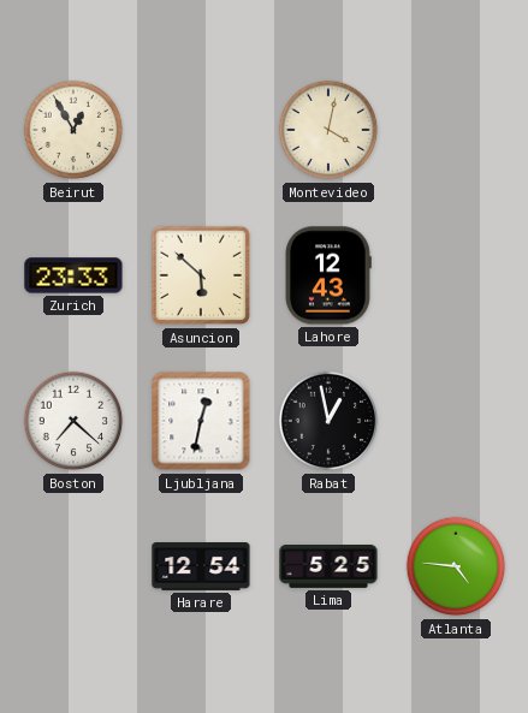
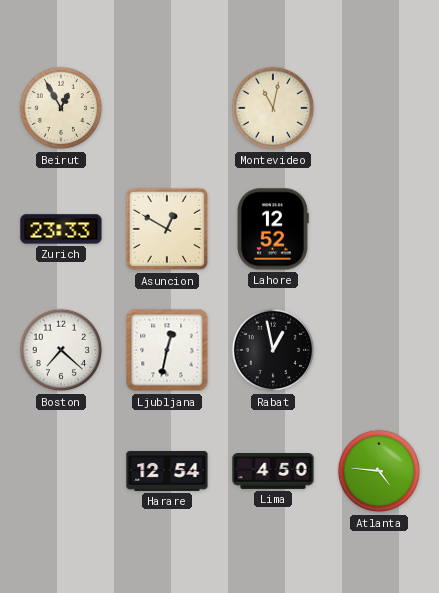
Montevideo: 4:02 -> 11:02 (273, 108)
Asuncion: 5:52 -> 12:50 (167, 229)
Lahore: 12:43 -> 12:52 (273, 229)
Lima: 5:25 -> 4:50 (273, 472)
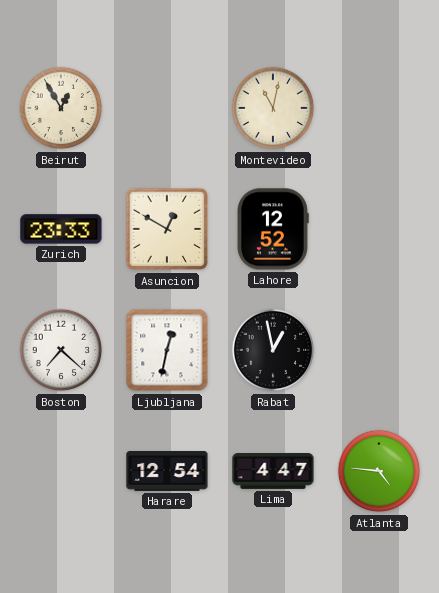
Lima: 4:50 -> 4:47 (273, 472)
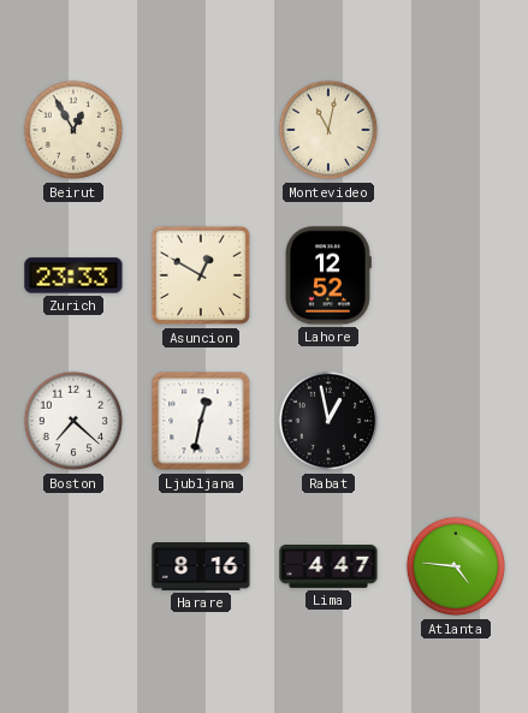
Harare: 12:54 -> 8:16 (201, 568)
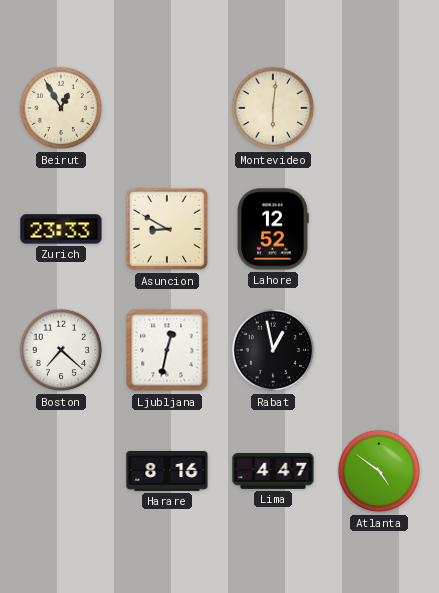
Montevideo: 11:02 -> 6:01 (273, 108)
Asuncion: 12:50 -> 8:50 (167, 229)
Atlanta: 4:46 -> 4:51 (379, 471)
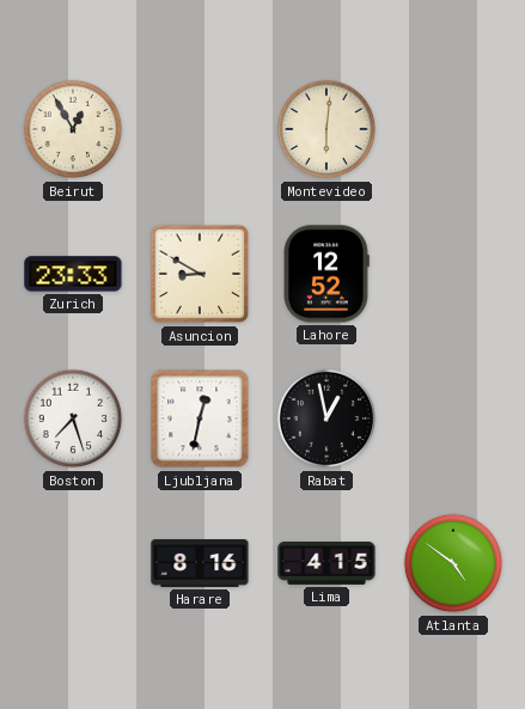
Boston: 7:22 -> 7:27 (73, 418)
Lima: 4:47 -> 4:15 (326, 564)
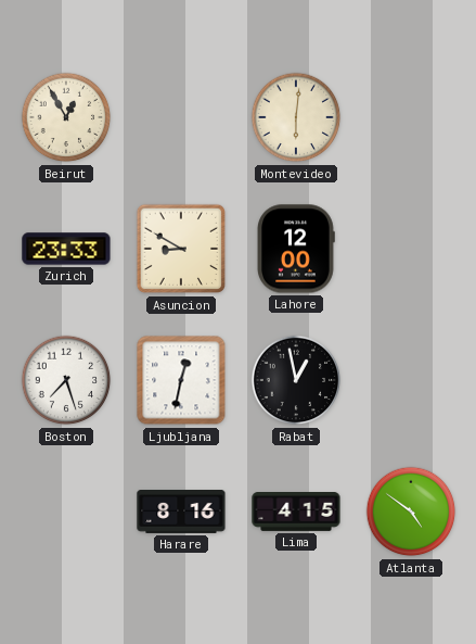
Lahore: 12:52 -> 12:00 (296, 249)
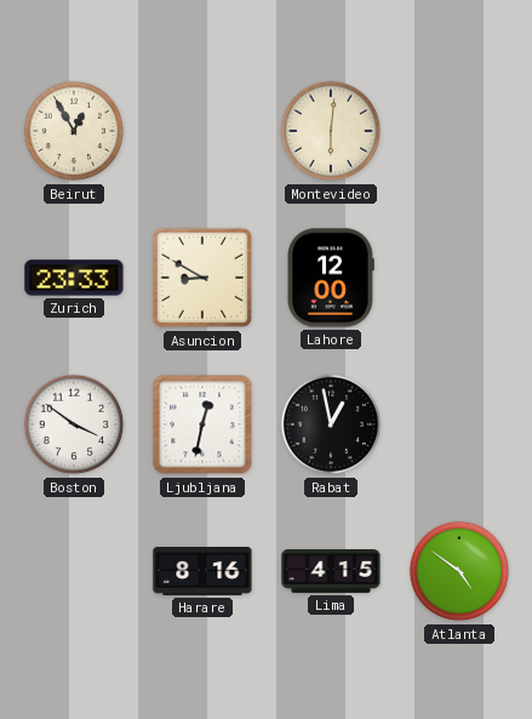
Boston: 7:27 -> 3:51 (74, 424)
